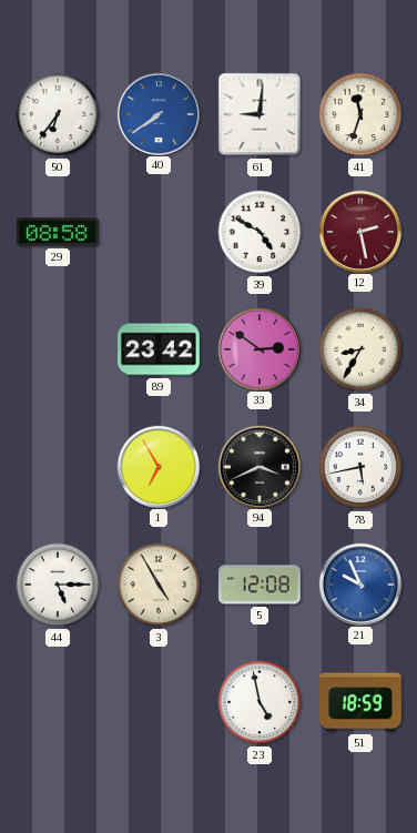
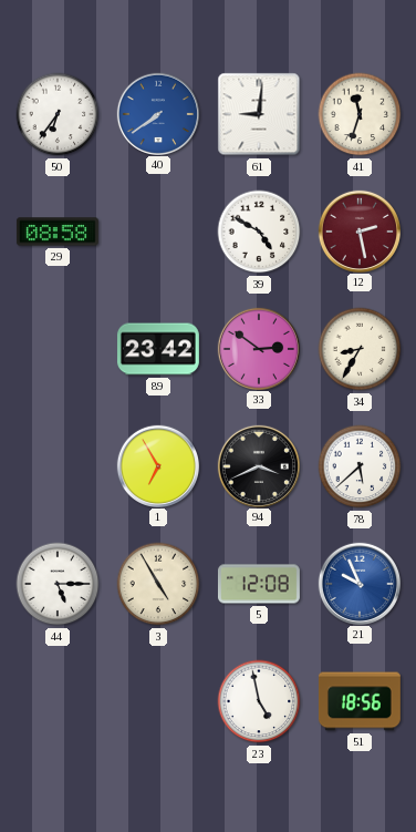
78: 5:43 -> 5:38 (360, 466)
51: 18:59 -> 18:56 (360, 701)
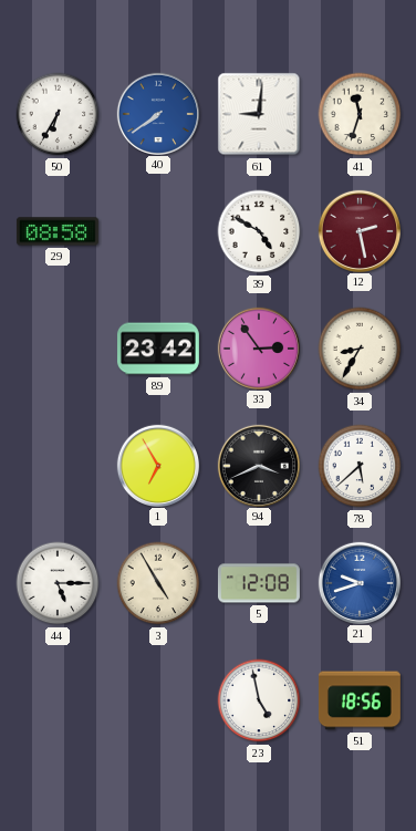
50: 6:36 -> 6:35 (58, 114)
33: 2:51 -> 2:54 (258, 347)
21: 9:56 -> 9:42 (358, 582)
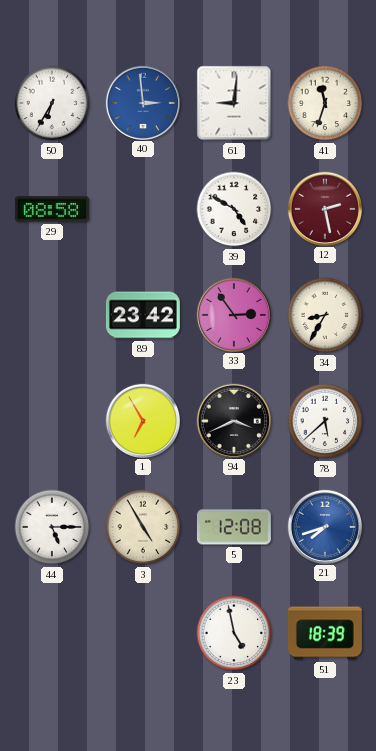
40: 7:39 -> 2:59 (142, 102)
21: 9:42 -> 7:42 (324, 526)
51: 18:56 -> 18:39 (325, 633)
